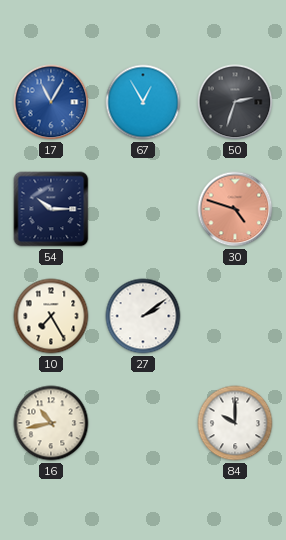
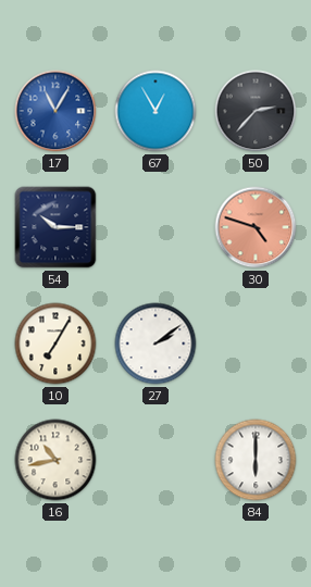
50: 2:33 -> 2:37 (256, 111)
10: 7:25 -> 7:05 (55, 344)
84: 10:00 -> 6:00 (256, 460)
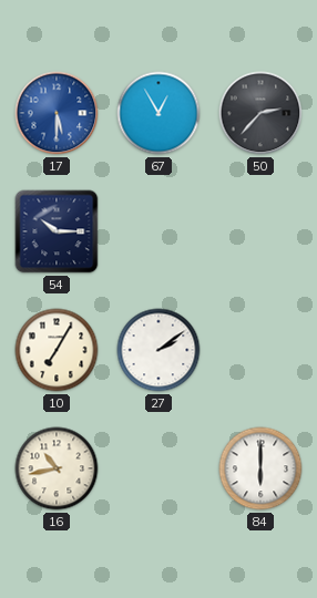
17: 11:05 -> 5:30 (57, 113)
30: 4:48 -> none (256, 227)
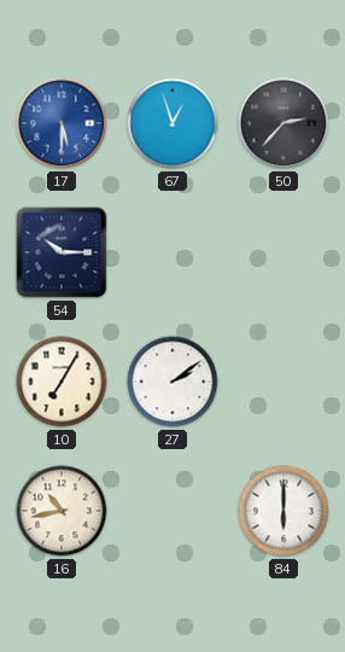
67: 12:55 -> 12:57 (172, 123)
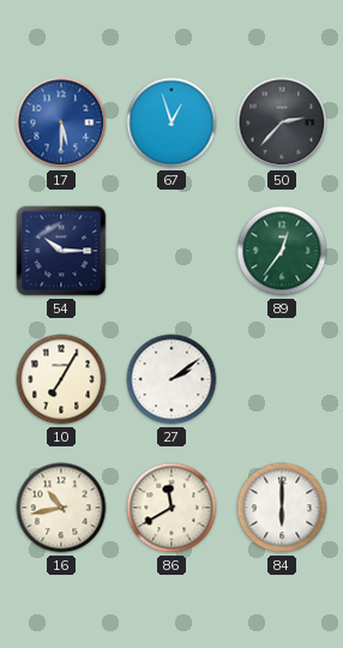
89: none -> 12:36 (282, 251)
86: none -> 11:40 (171, 508)
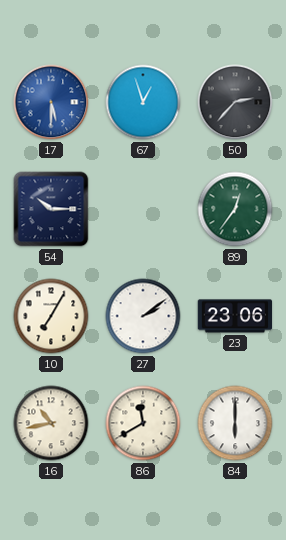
23: none -> 23:06 (235, 316)
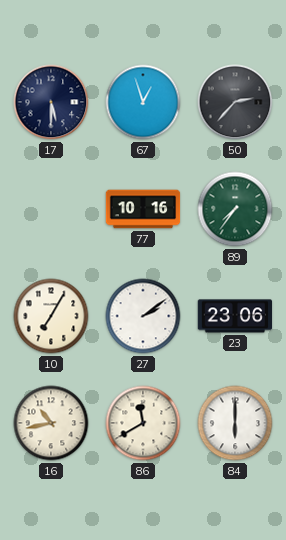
17 dial: blue -> navy (51, 102)
54: 10:15 -> none (51, 209)
77: none -> 10:16 (143, 209)
89: 12:36 -> 7:36 (235, 209)
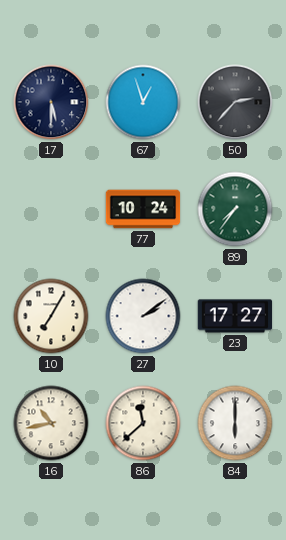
77: 10:16 -> 10:24 (143, 209)
23: 23:06 -> 17:27 (235, 316)
86: 11:40 -> 11:38 (143, 423)
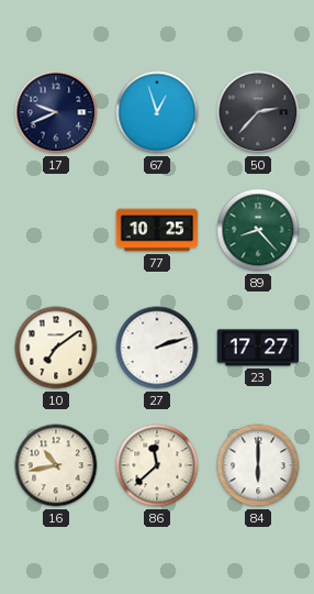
17: 5:30 -> 9:41 (56, 112)
77: 10:24 -> 10:25 (157, 230)
89: 7:36 -> 8:23 (258, 230)
10: 7:05 -> 7:09 (56, 348)
27: 2:09 -> 2:12 (157, 348)
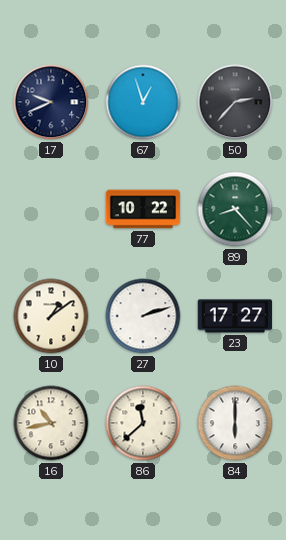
77: 10:25 -> 10:22 (143, 209)
10: 7:09 -> 1:09 (51, 316)
